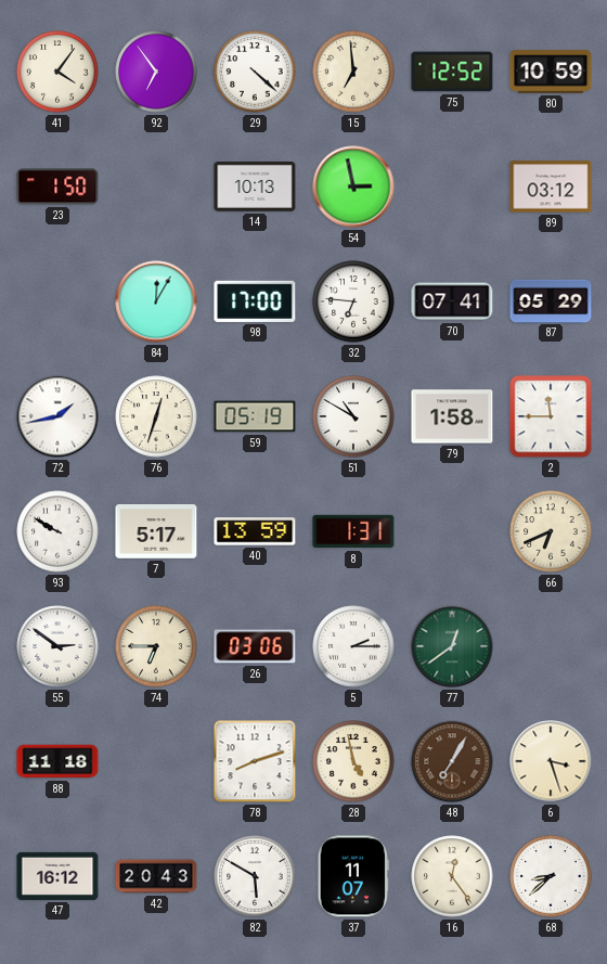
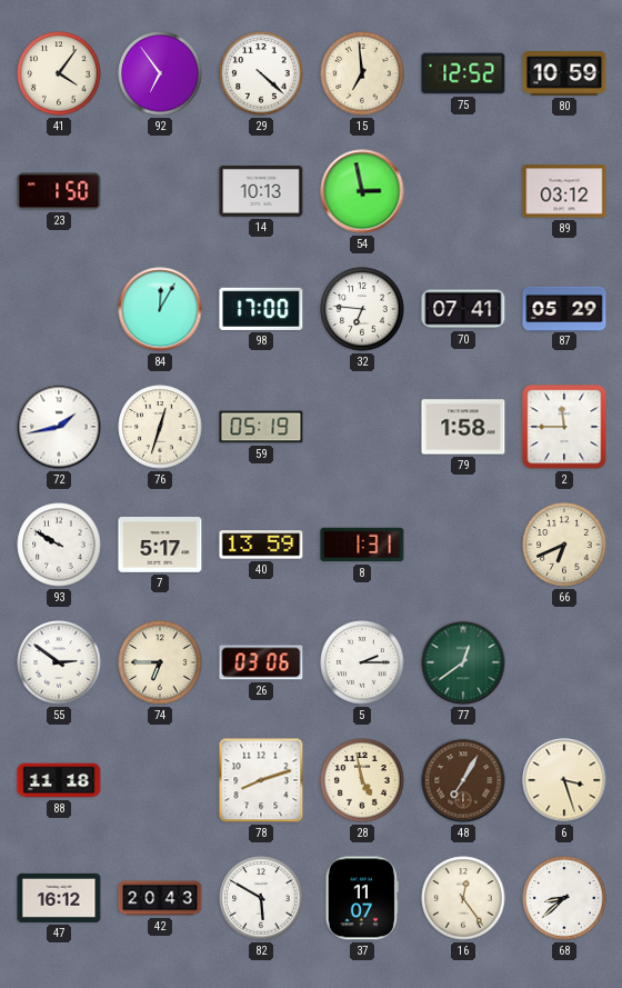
51: 10:50 -> none (353, 416)
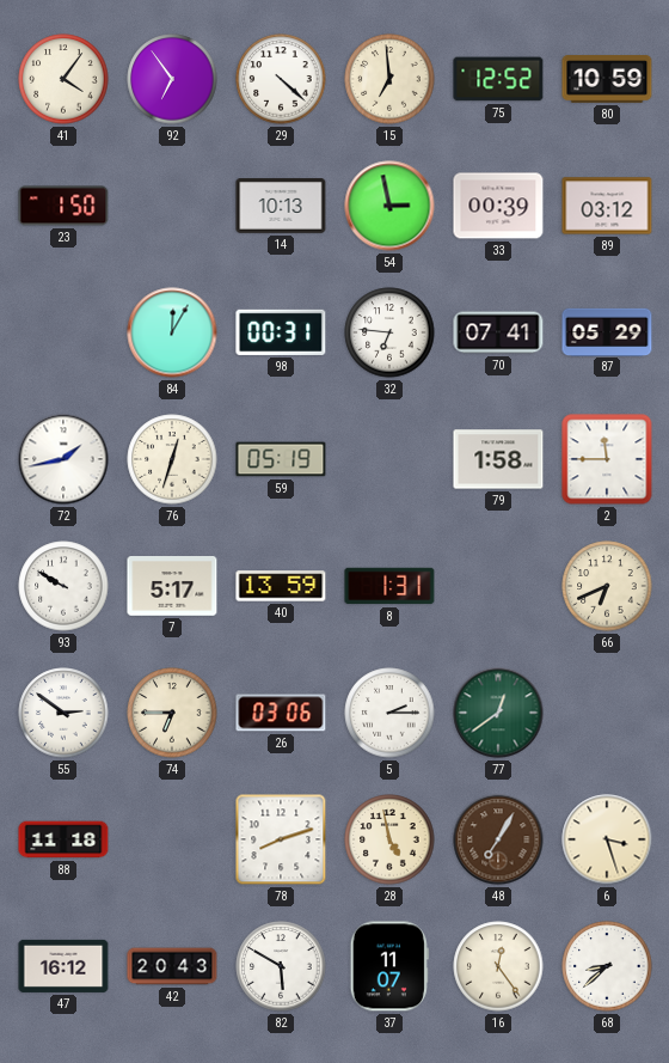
33: none -> 00:39 (498, 206)
98: 17:00 -> 00:31 (281, 332)
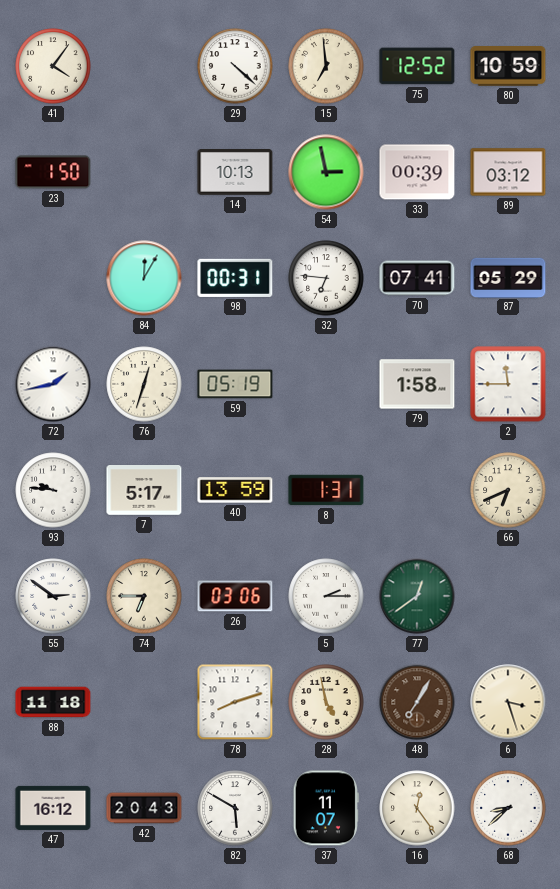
92: 6:54 -> none (172, 79)
93: 9:50 -> 9:46 (53, 490)
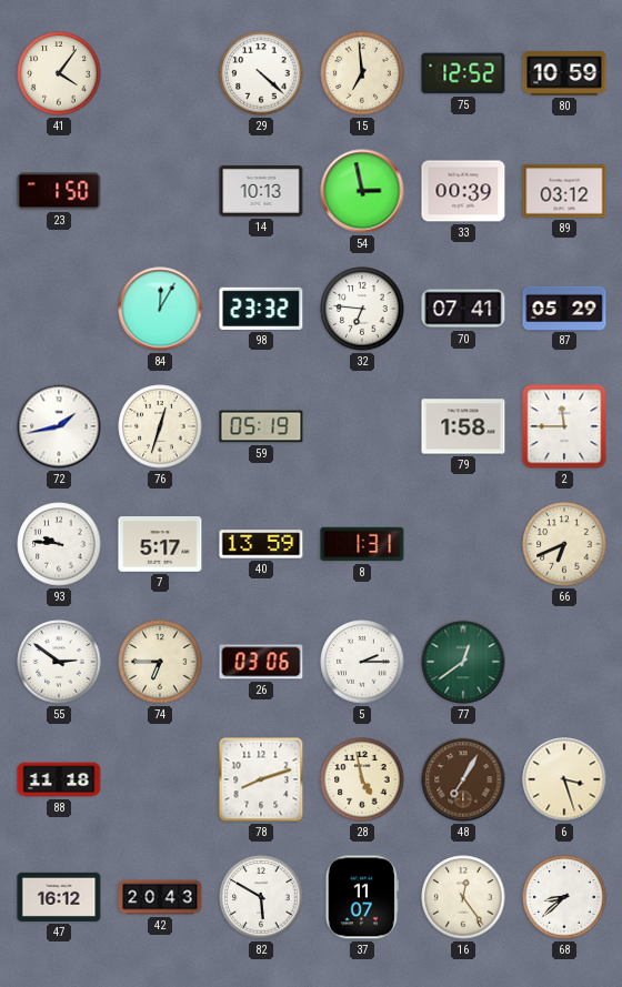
98: 00:31 -> 23:32 (261, 309)
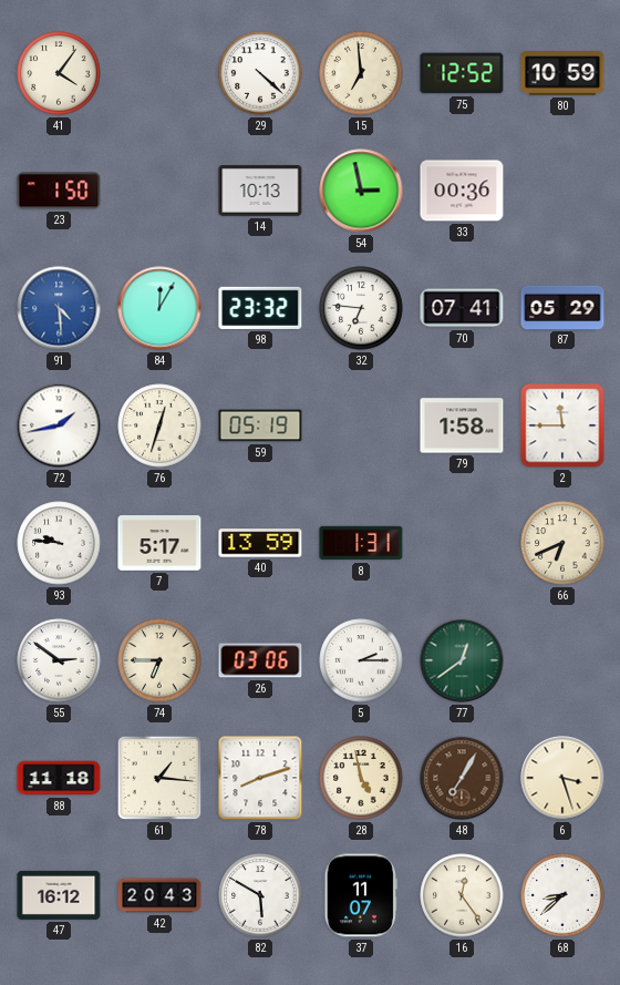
33: 00:39 -> 00:36 (462, 191)
89: 03:12 -> none (564, 191)
91: none -> 4:29 (59, 308)
61: none -> 1:16 (159, 778)
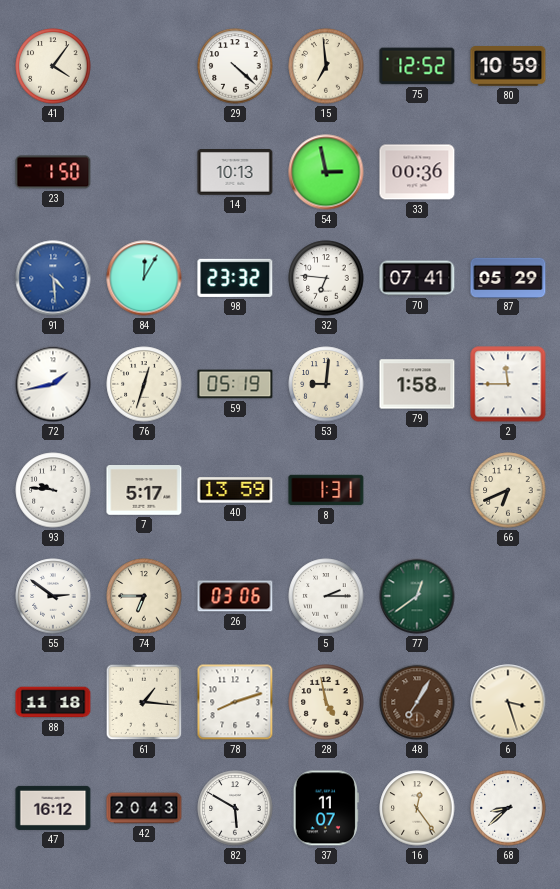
53: none -> 9:01 (326, 384)
